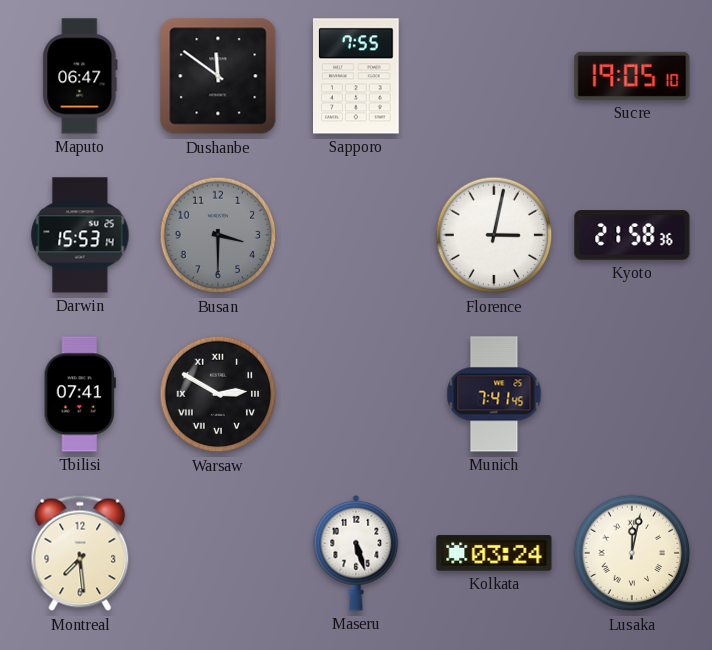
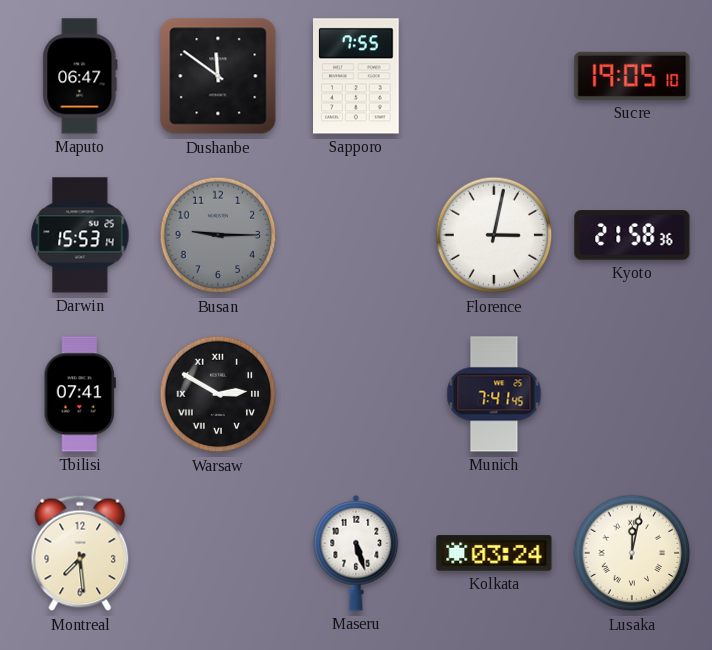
Busan: 3:30 -> 9:15 (218, 235)
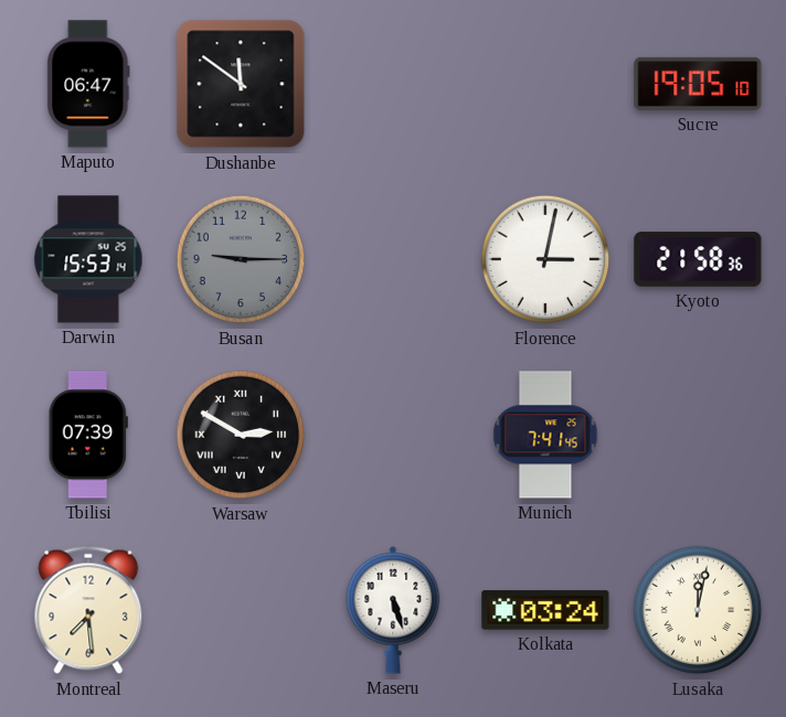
Sapporo: 7:55 -> none (357, 76)
Tbilisi: 07:41 -> 07:39 (88, 435)
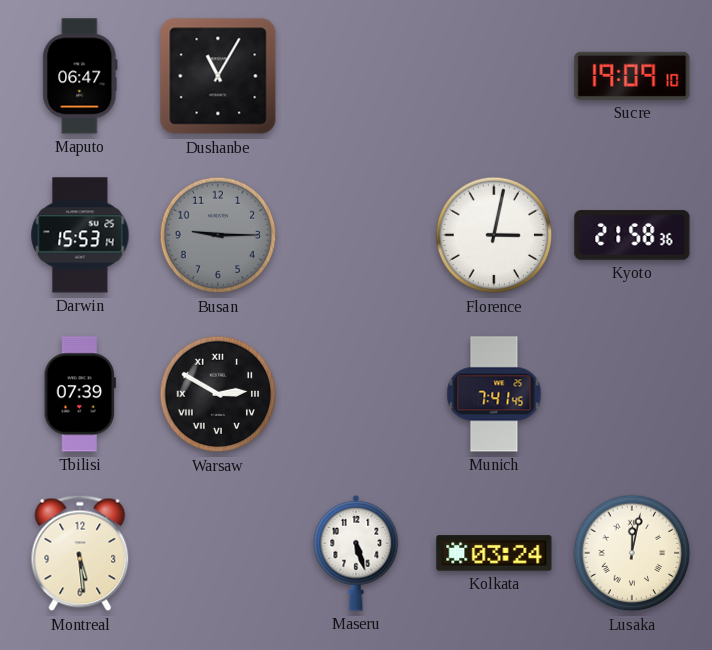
Dushanbe: 11:51 -> 11:05 (218, 76)
Sucre: 19:05 -> 19:09 (632, 76)
Montreal: 7:29 -> 5:29 (80, 553)
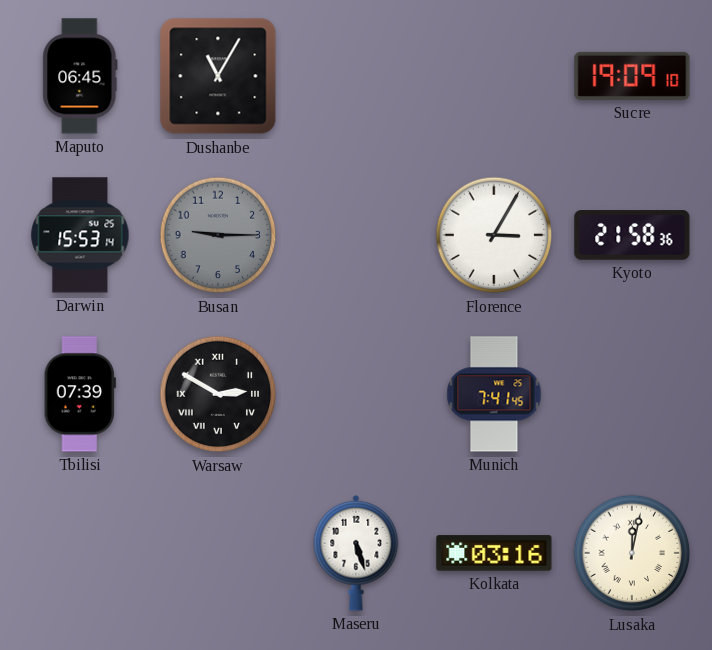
Maputo: 06:47 -> 06:45 (80, 76)
Florence: 3:02 -> 3:05 (494, 235)
Montreal: 5:29 -> none (80, 553)
Kolkata: 03:24 -> 03:16 (494, 553)
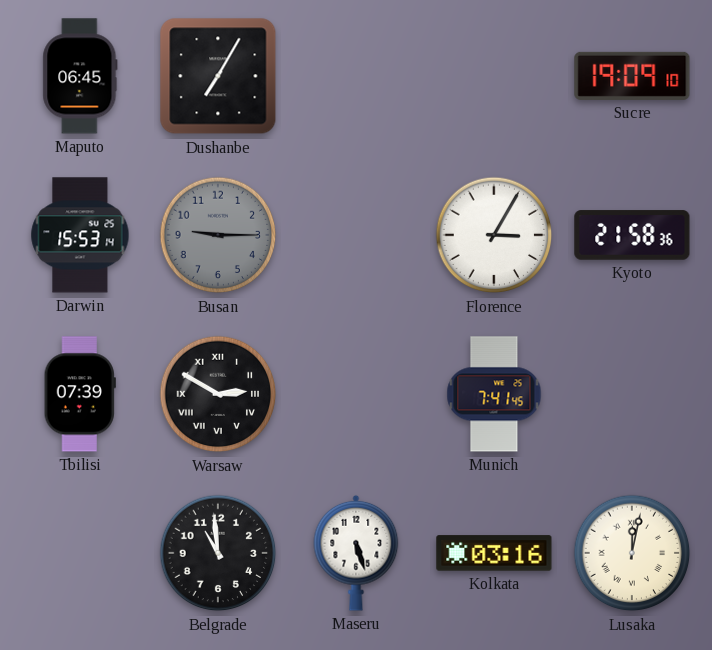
Dushanbe: 11:05 -> 7:05 (218, 76)
Belgrade: none -> 10:59 (218, 553)
